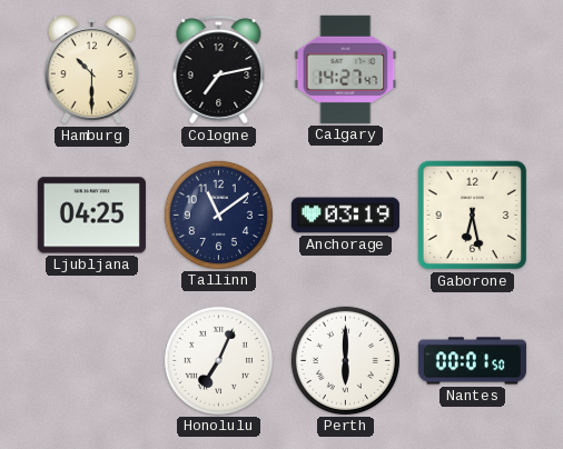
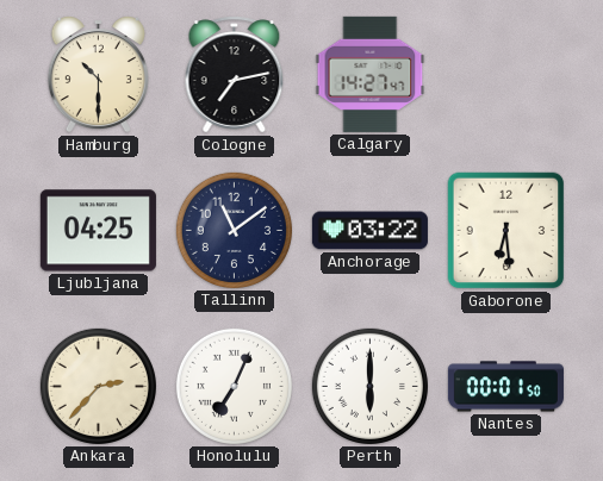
Anchorage: 03:19 -> 03:22 (369, 231)
Gaborone: 6:28 -> 6:29 (506, 231)
Ankara: none -> 2:37 (98, 386)
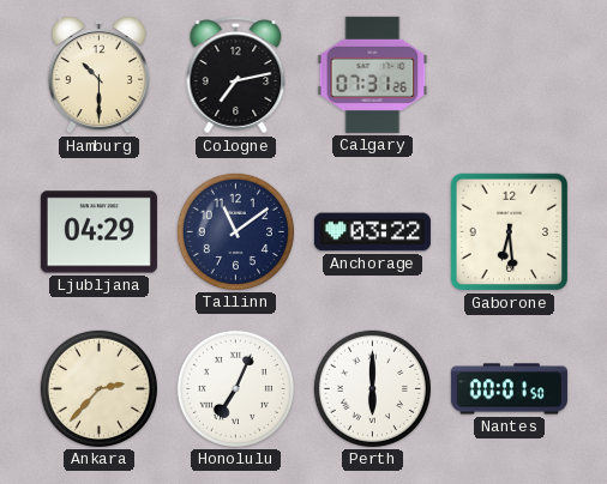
Calgary: 14:27 -> 07:31 (373, 74)
Ljubljana: 04:25 -> 04:29 (98, 232)
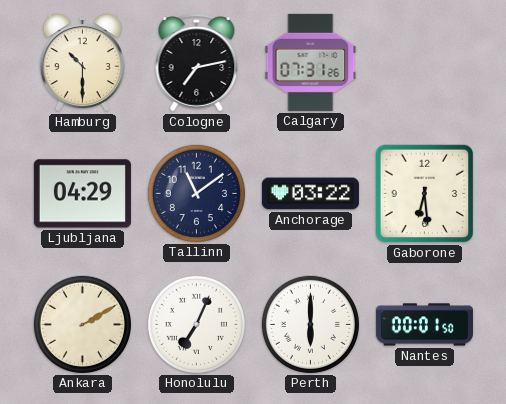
Ankara: 2:37 -> 2:10 (82, 324)
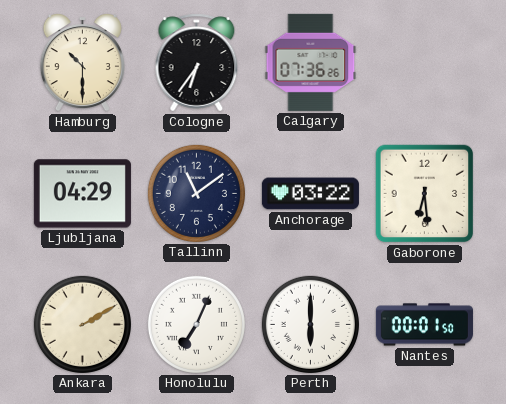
Cologne: 7:13 -> 6:36 (197, 63)
Calgary: 07:31 -> 07:36 (311, 62)
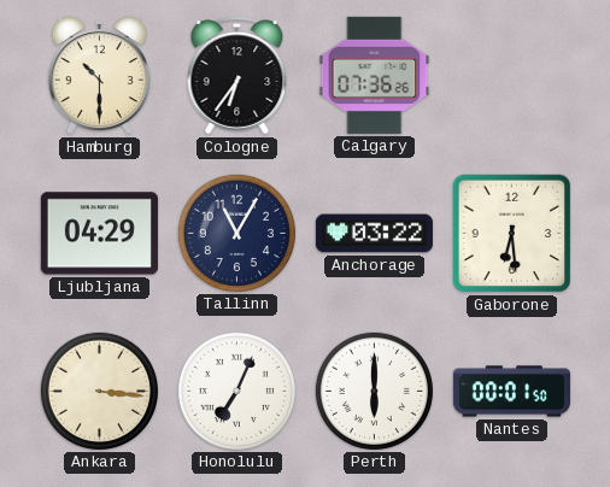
Tallinn: 11:09 -> 11:05 (236, 233)
Ankara: 2:10 -> 3:16 (99, 391)
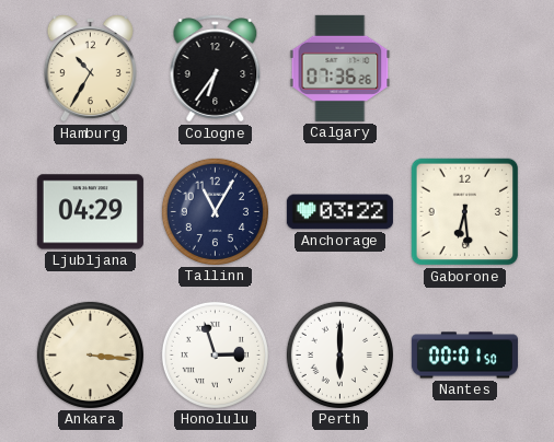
Hamburg: 10:30 -> 10:35 (90, 68)
Honolulu: 7:04 -> 2:57 (215, 354)
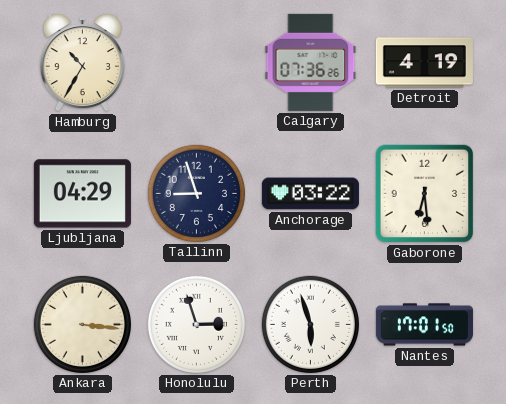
Cologne: 6:36 -> none (216, 69)
Detroit: none -> 4:19 (424, 63)
Tallinn: 11:05 -> 8:57 (196, 193)
Perth: 6:00 -> 5:57 (310, 324)
Nantes: 00:01 -> 17:01 (424, 325)
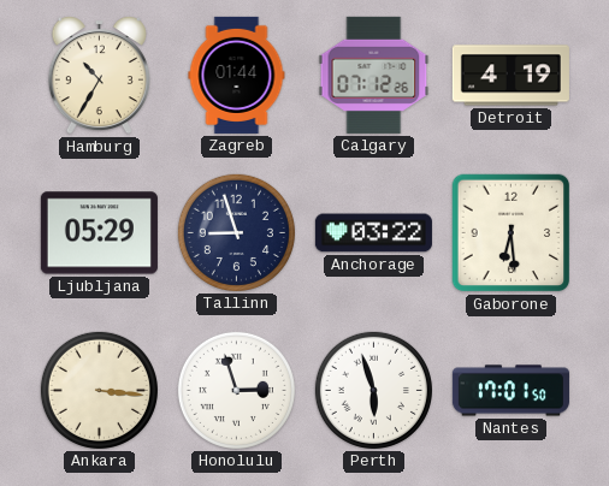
Zagreb: none -> 01:44 (237, 75)
Calgary: 07:36 -> 07:12 (374, 75)
Ljubljana: 04:29 -> 05:29 (99, 233)
